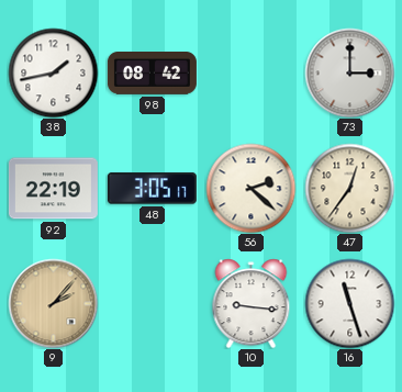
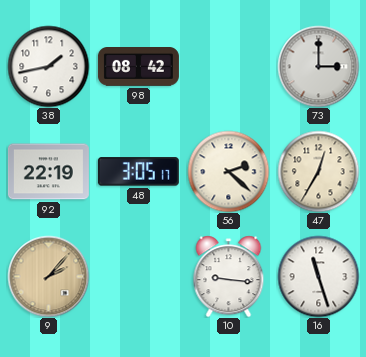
47: 12:36 -> 12:35 (318, 171)
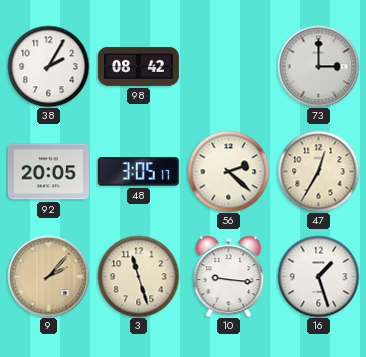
38: 1:43 -> 2:05 (48, 66)
92: 22:19 -> 20:05 (48, 172)
3: none -> 11:27 (138, 276)
16: 11:27 -> 1:27 (318, 276)
